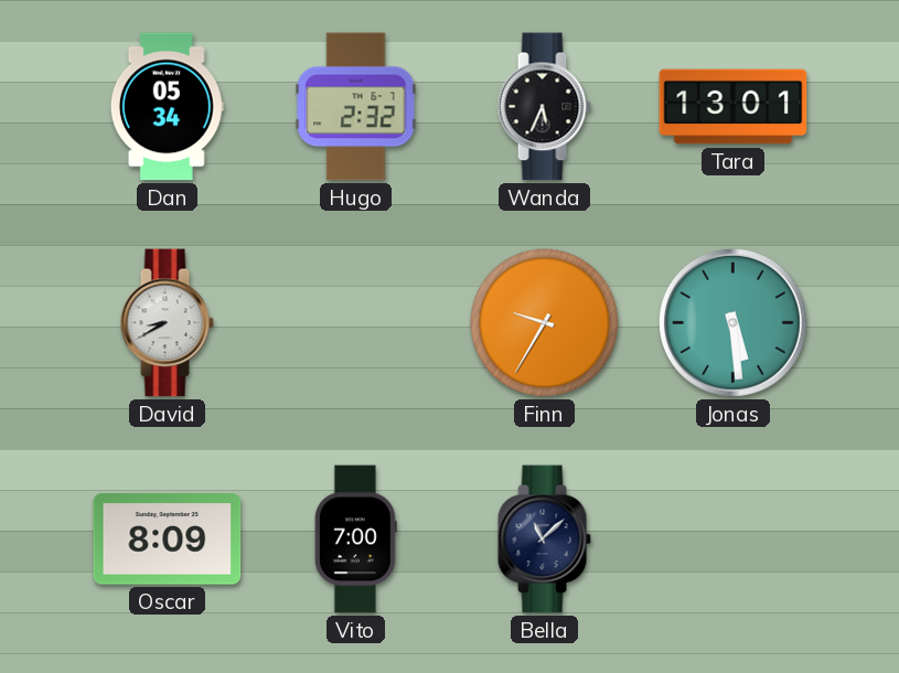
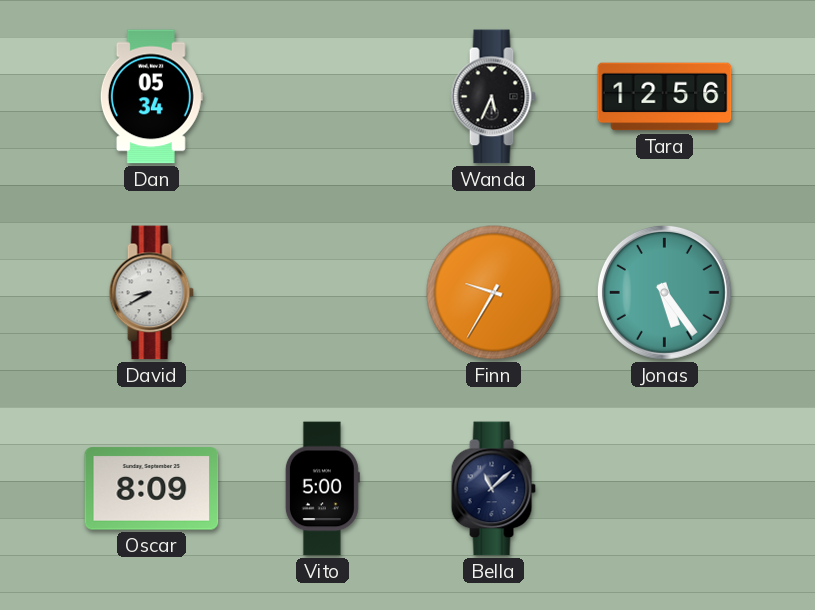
Hugo: 2:32 -> none (356, 107)
Tara: 13:01 -> 12:56 (665, 97)
Jonas: 5:29 -> 5:24 (664, 292)
Vito: 7:00 -> 5:00 (322, 489)
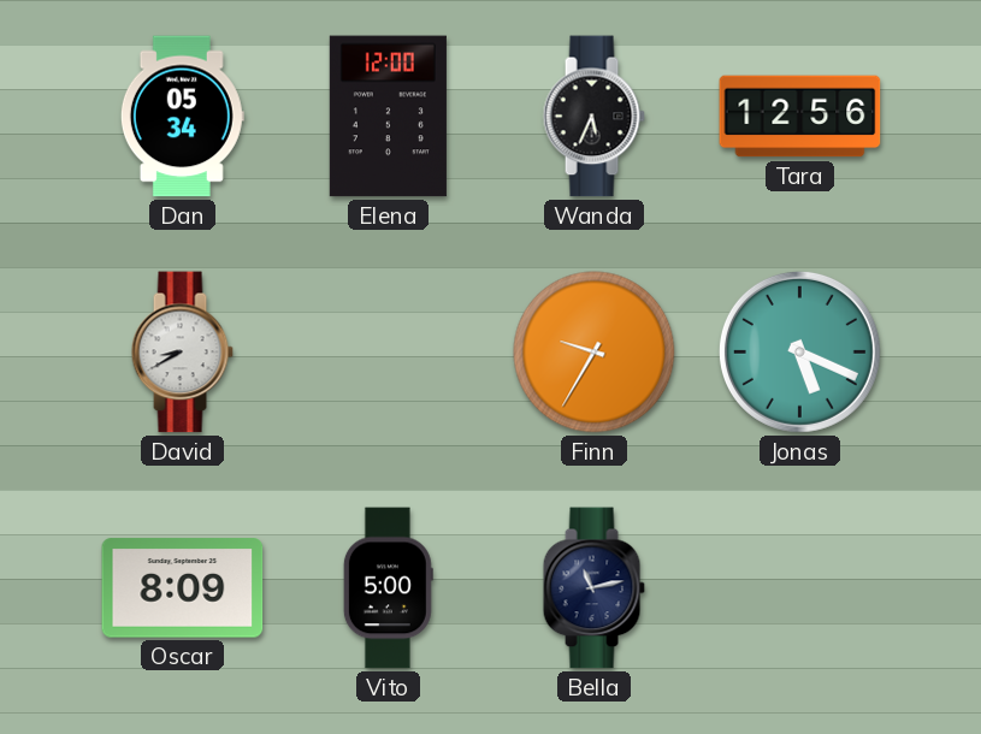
Elena: none -> 12:00 (388, 117)
Jonas: 5:24 -> 5:19 (799, 351)
Bella: 11:08 -> 11:13 (593, 588)
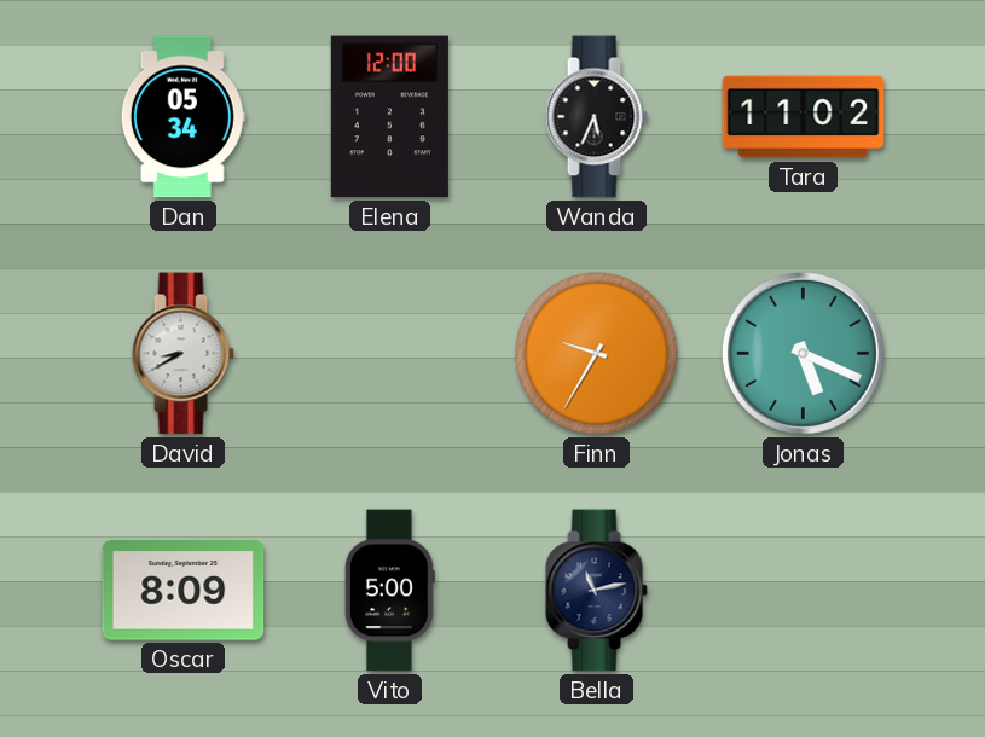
Tara: 12:56 -> 11:02 (804, 117)
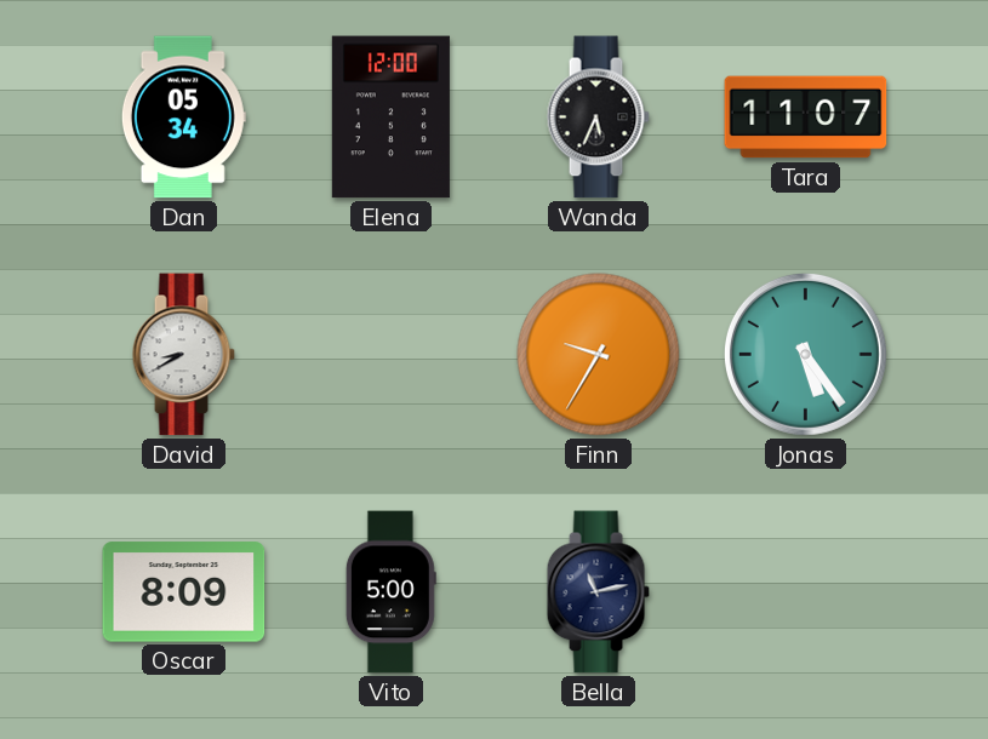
Tara: 11:02 -> 11:07 (806, 118)
Jonas: 5:19 -> 5:24 (805, 354)
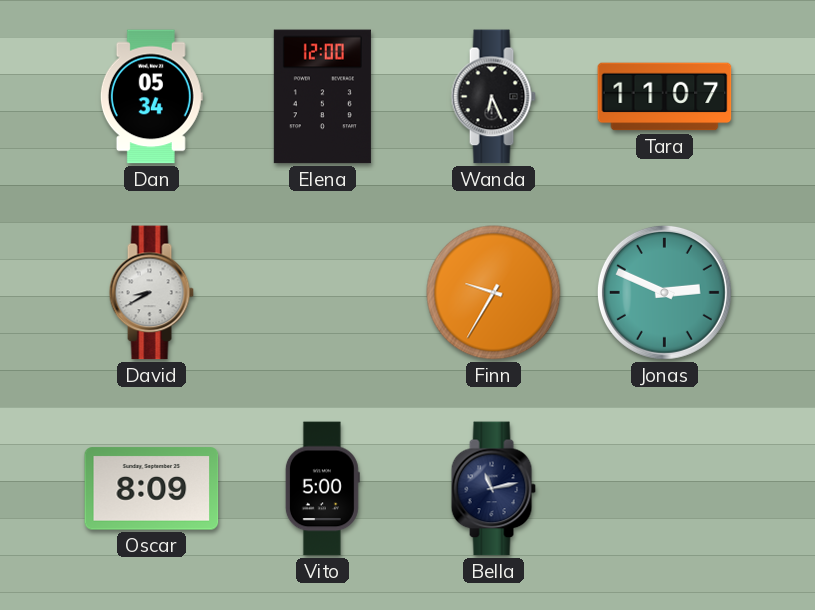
Wanda: 5:34 -> 6:26 (493, 97)
Jonas: 5:24 -> 2:49 (664, 292)
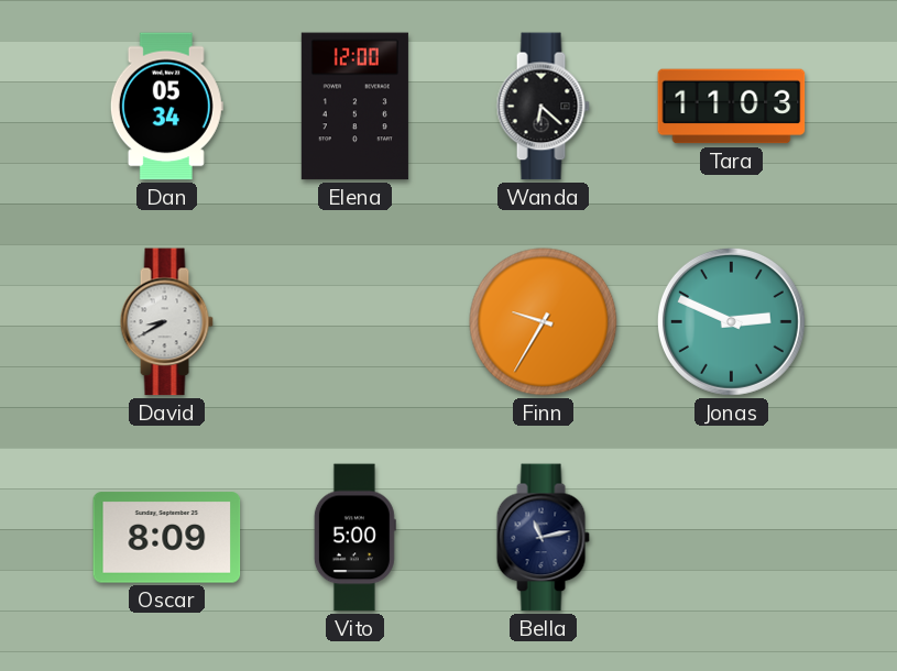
Wanda: 6:26 -> 6:22 (543, 107)
Tara: 11:07 -> 11:03 (732, 107)
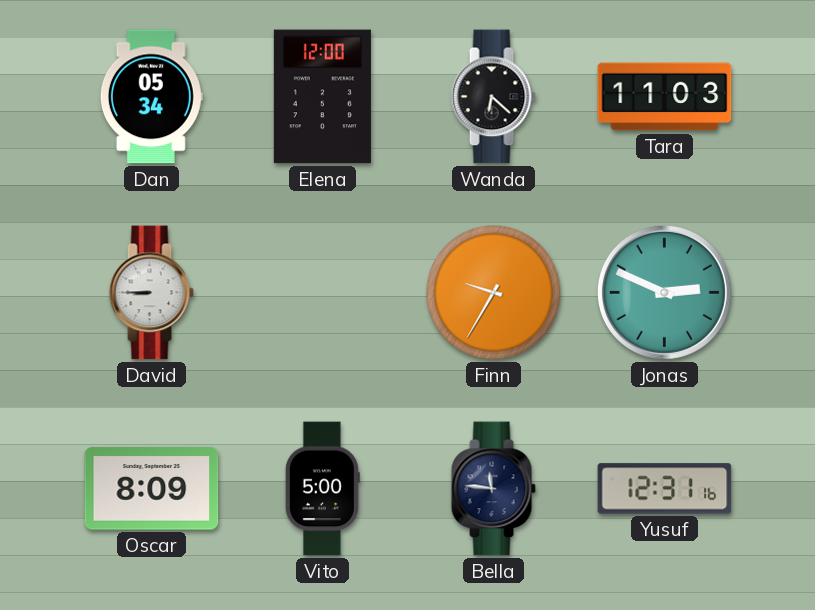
David: 8:40 -> 8:45 (151, 293)
Bella: 11:13 -> 11:46 (493, 489)
Yusuf: none -> 12:31 (665, 489)
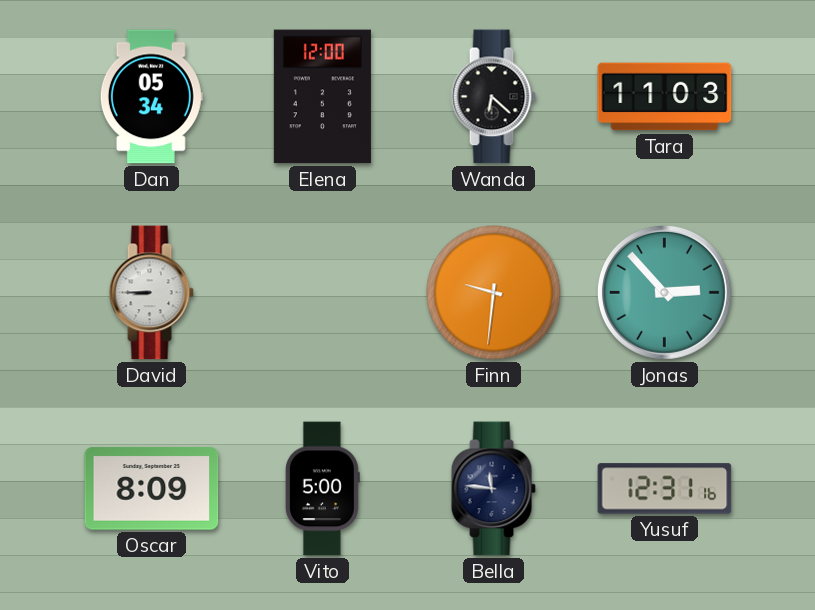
Finn: 9:35 -> 9:31 (494, 293)
Jonas: 2:49 -> 2:53 (664, 292)
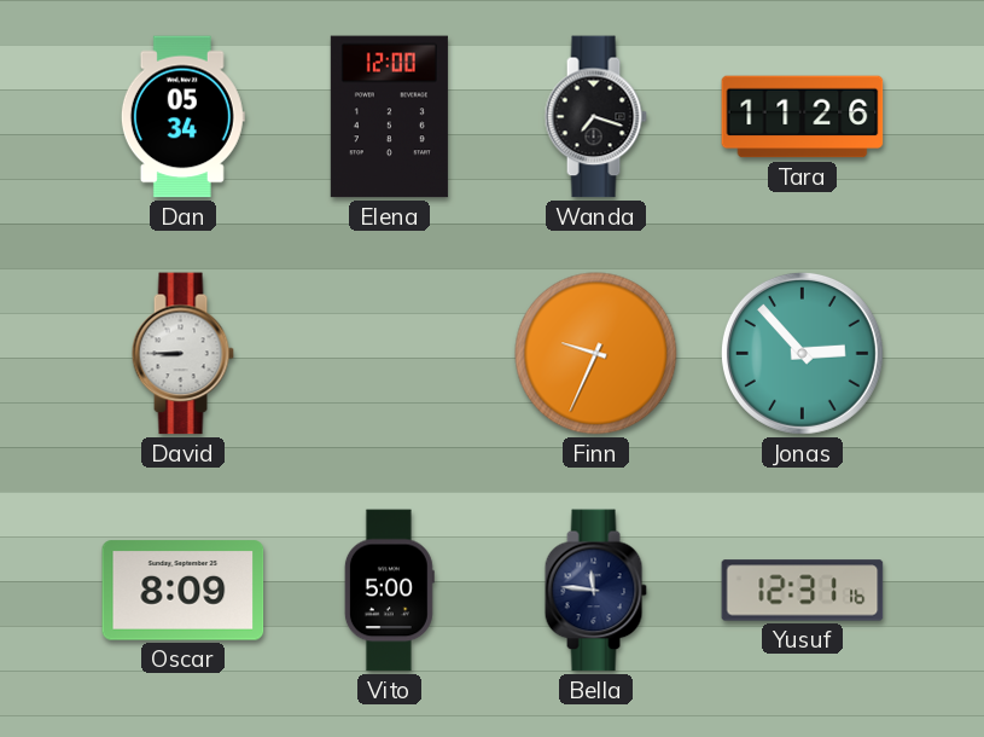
Wanda: 6:22 -> 7:18 (595, 117)
Tara: 11:03 -> 11:26 (803, 117)
Finn: 9:31 -> 9:34 (596, 354)
